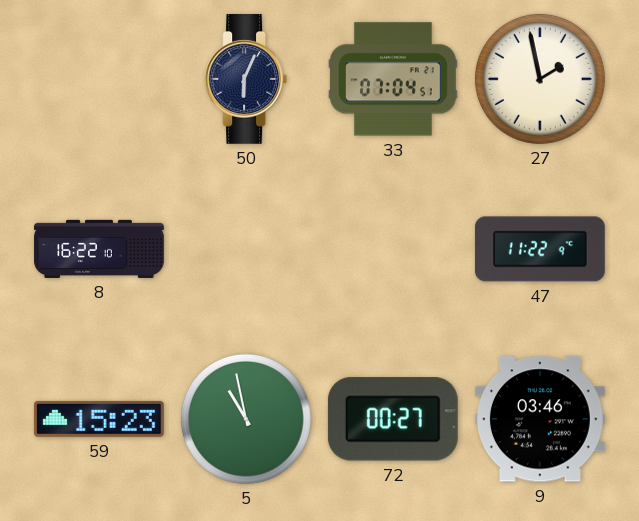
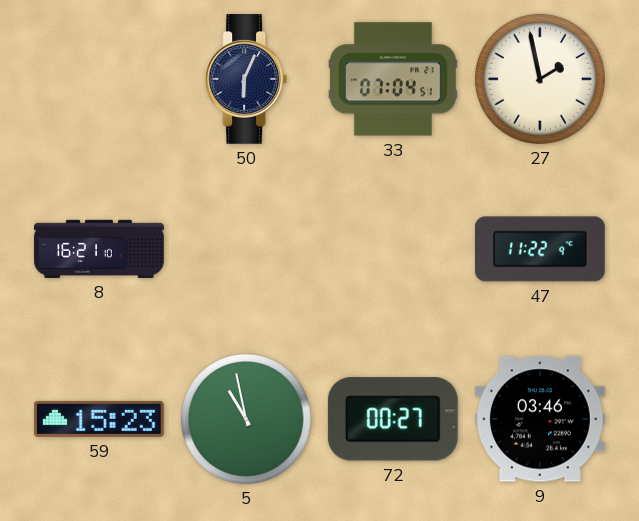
8: 16:22 -> 16:21 (99, 249)
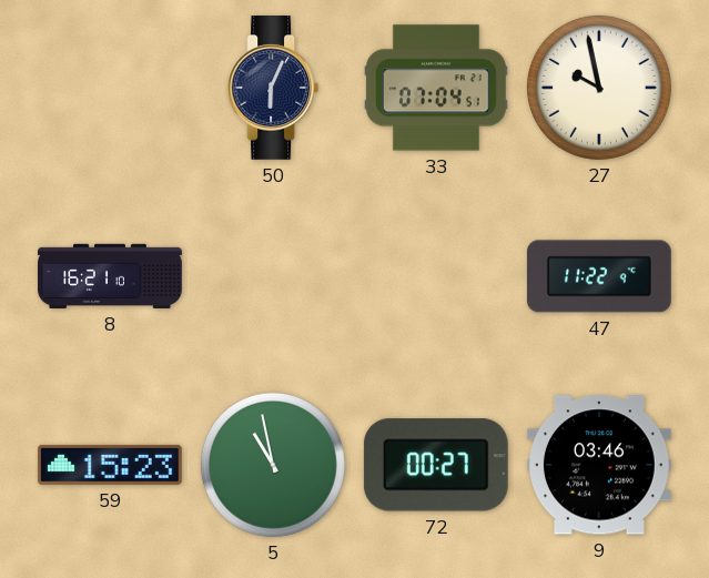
27: 1:58 -> 9:58 (599, 88)
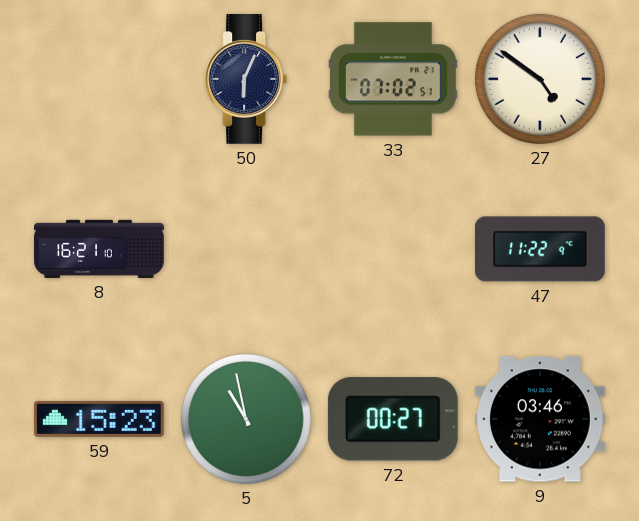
33: 07:04 -> 07:02 (394, 79)
27: 9:58 -> 4:51 (540, 79)
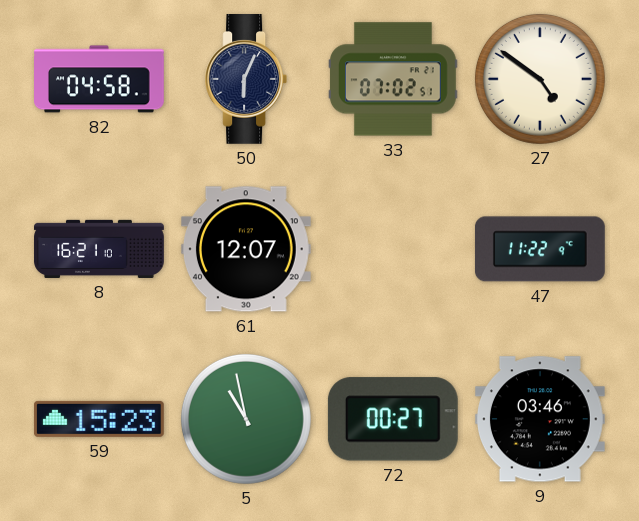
82: none -> 04:58 (100, 79)
61: none -> 12:07 (246, 249)
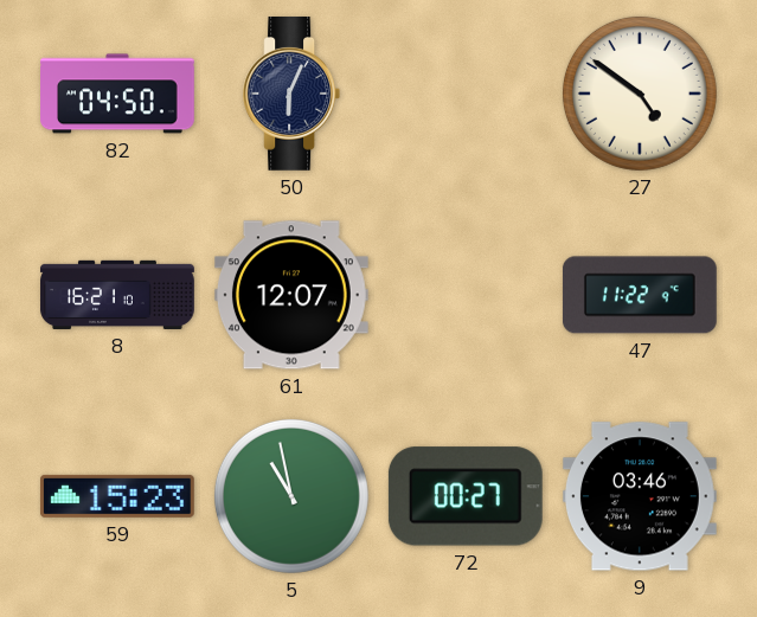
82: 04:58 -> 04:50 (118, 94)
33: 07:02 -> none (394, 79)
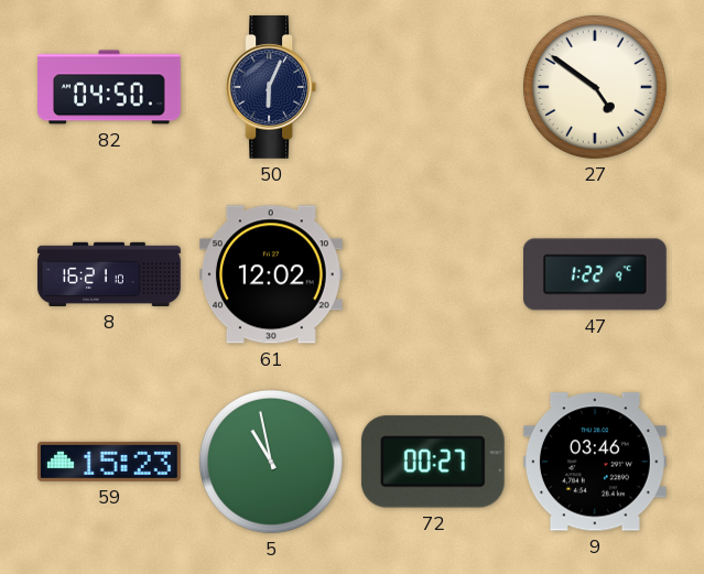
61: 12:07 -> 12:02 (271, 274)
47: 11:22 -> 1:22 (595, 274)
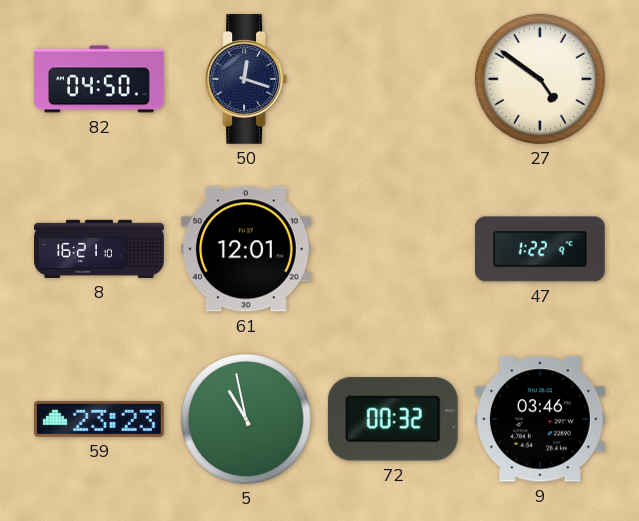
50: 6:04 -> 12:18 (246, 80)
61: 12:02 -> 12:01 (246, 249)
59: 15:23 -> 23:23 (99, 419)
72: 00:27 -> 00:32 (393, 419)
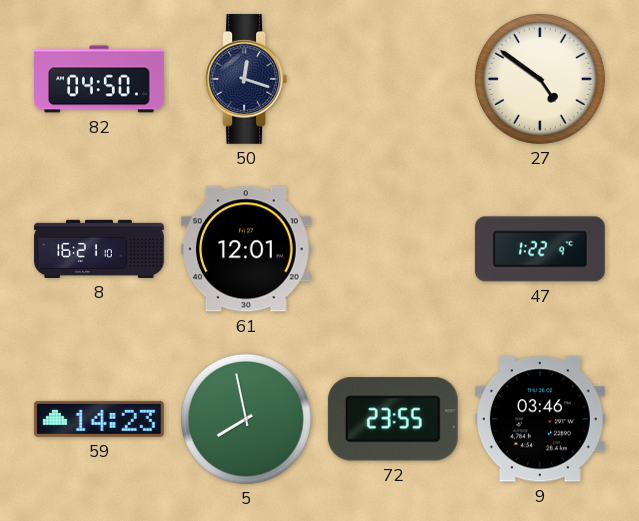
59: 23:23 -> 14:23 (99, 419)
5: 10:58 -> 7:58 (246, 419)
72: 00:32 -> 23:55 (393, 419)
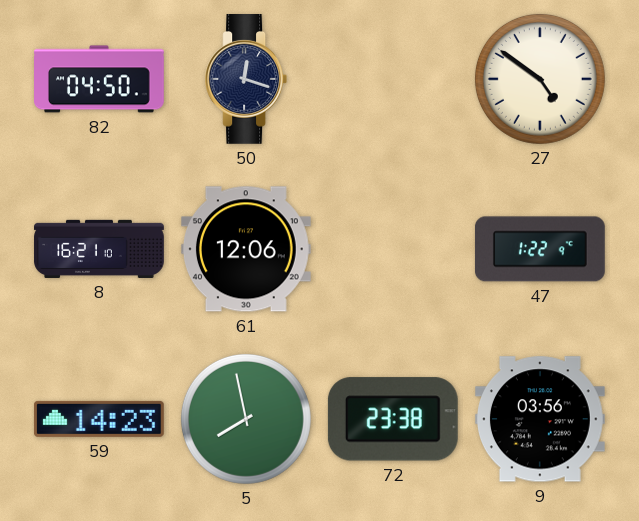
61: 12:01 -> 12:06 (246, 249)
72: 23:55 -> 23:38 (393, 419)
9: 03:46 -> 03:56 (540, 419)
